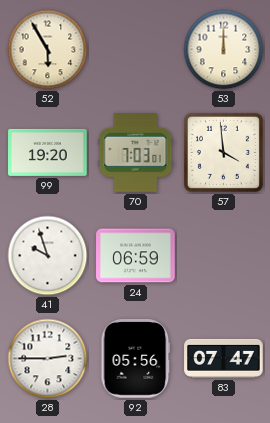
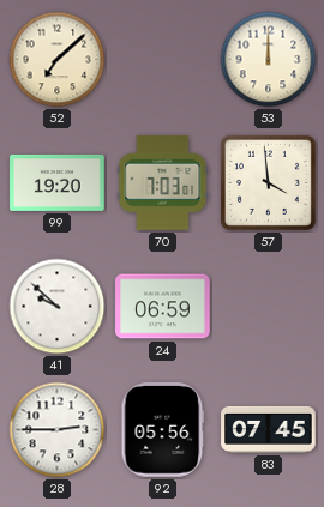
52: 5:55 -> 7:08 (58, 60)
41: 9:57 -> 9:52 (58, 307)
83: 07:47 -> 07:45 (269, 429)
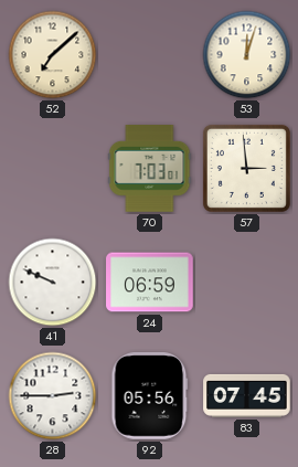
53: 12:00 -> 12:03 (247, 55)
99: 19:20 -> none (58, 182)
57: 3:59 -> 2:59 (246, 168)
41: 9:52 -> 9:49 (53, 283)
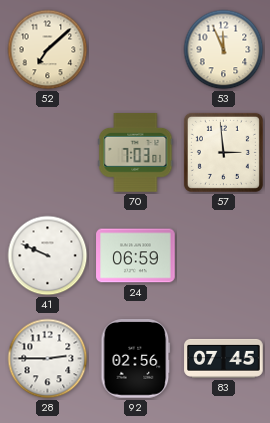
53: 12:03 -> 11:56 (224, 50)
92: 05:56 -> 02:56 (136, 359)
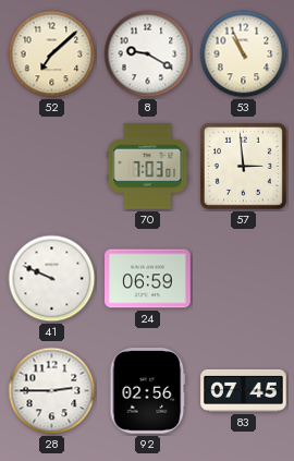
8: none -> 9:20 (148, 54)
53: 11:56 -> 10:56 (244, 54)
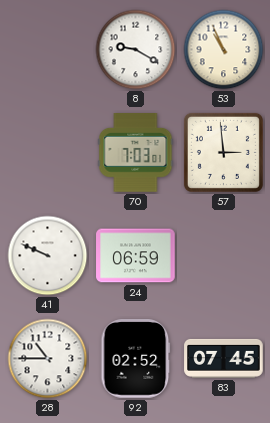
52: 7:08 -> none (52, 54)
28: 2:45 -> 10:45 (48, 359)
92: 02:56 -> 02:52 (136, 359)
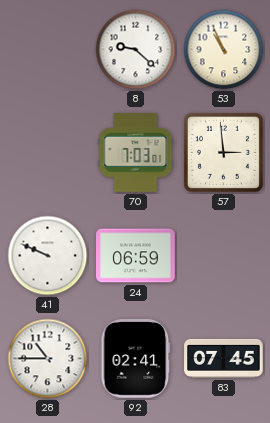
8: 9:20 -> 9:22 (136, 50)
92: 02:52 -> 02:41 (136, 359)
